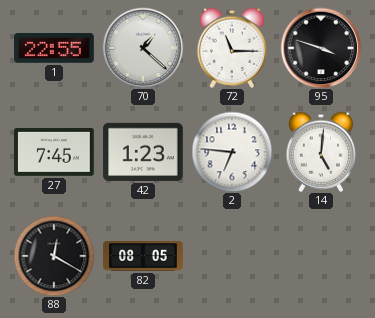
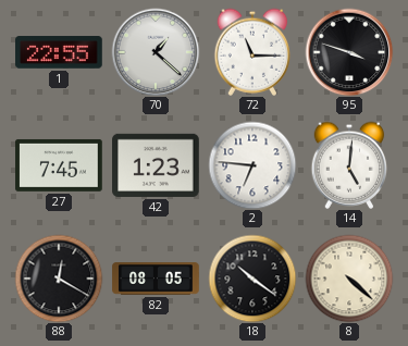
18: none -> 10:21 (252, 279)
8: none -> 4:22 (349, 279)
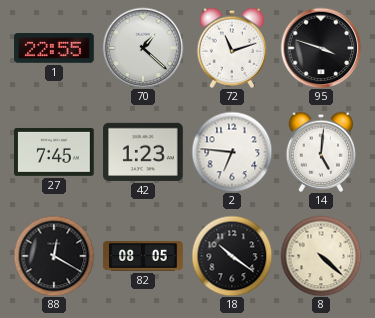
72: 11:15 -> 11:12 (232, 48)
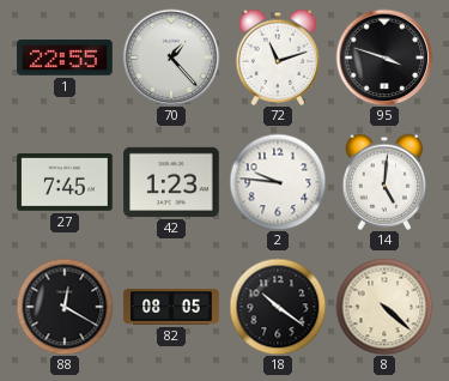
70: 1:22 -> 1:23 (171, 58)
2: 6:46 -> 9:46 (278, 182)
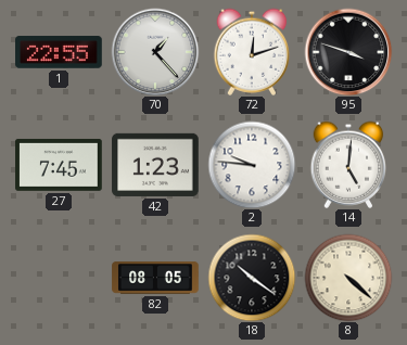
72: 11:12 -> 12:12 (252, 52)
88: 12:20 -> none (65, 307)
